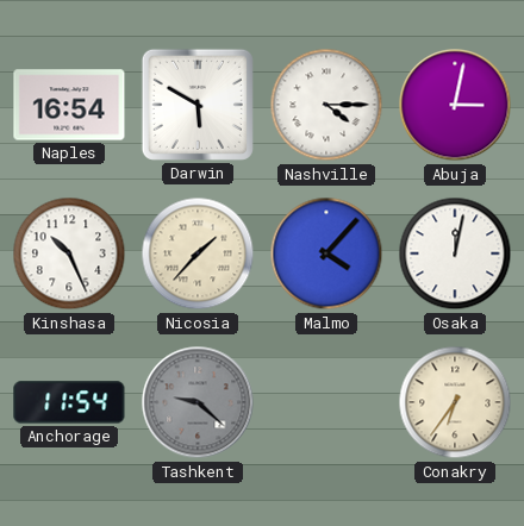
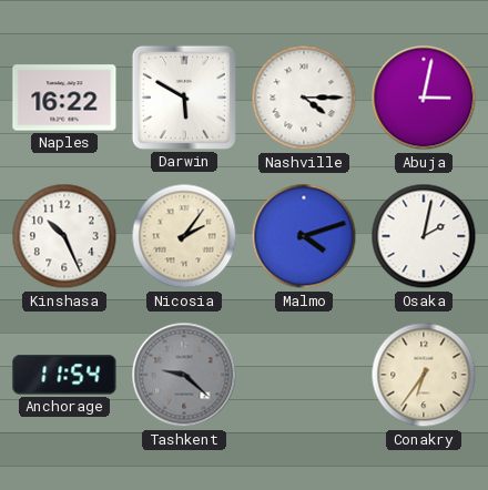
Naples: 16:54 -> 16:22 (64, 98)
Nicosia: 1:37 -> 2:06 (184, 236)
Malmo: 4:07 -> 4:12 (304, 236)
Osaka: 12:02 -> 2:02 (424, 236)
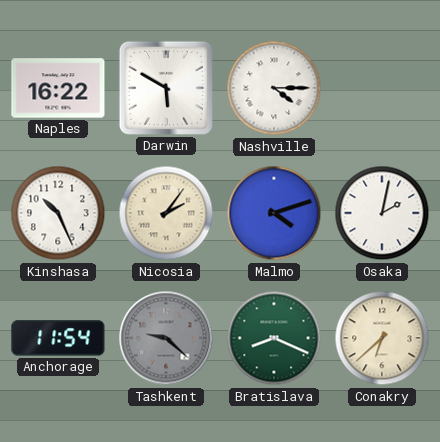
Abuja: 3:02 -> none (424, 98)
Bratislava: none -> 8:19 (274, 338)
Conakry: 6:36 -> 6:38 (382, 338)
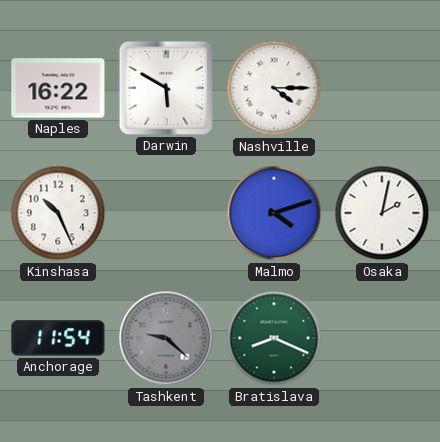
Nicosia: 2:06 -> none (166, 213)
Conakry: 6:38 -> none (382, 338)
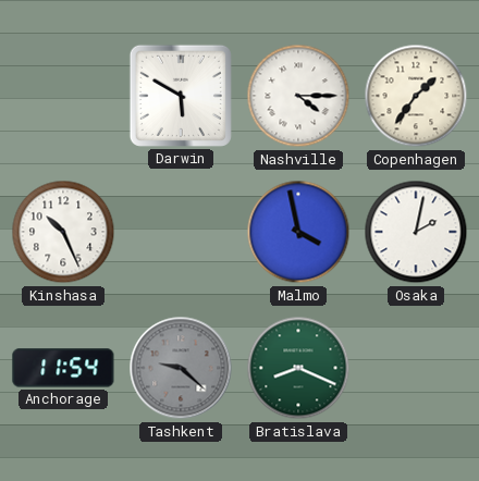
Naples: 16:22 -> none (58, 88)
Copenhagen: none -> 1:36 (416, 96)
Malmo: 4:12 -> 3:58 (298, 232)
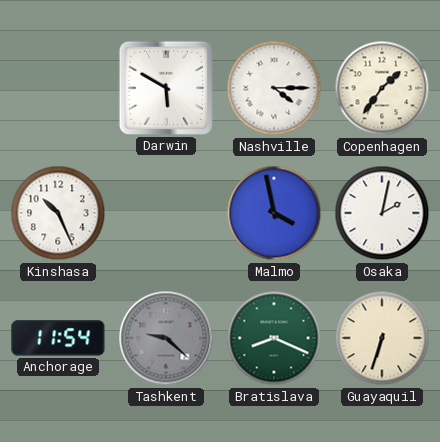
Guayaquil: none -> 6:33 (382, 338)
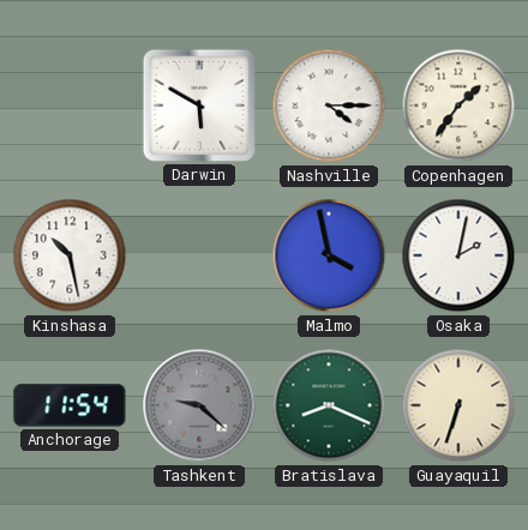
Kinshasa: 10:26 -> 10:28 (70, 255)
